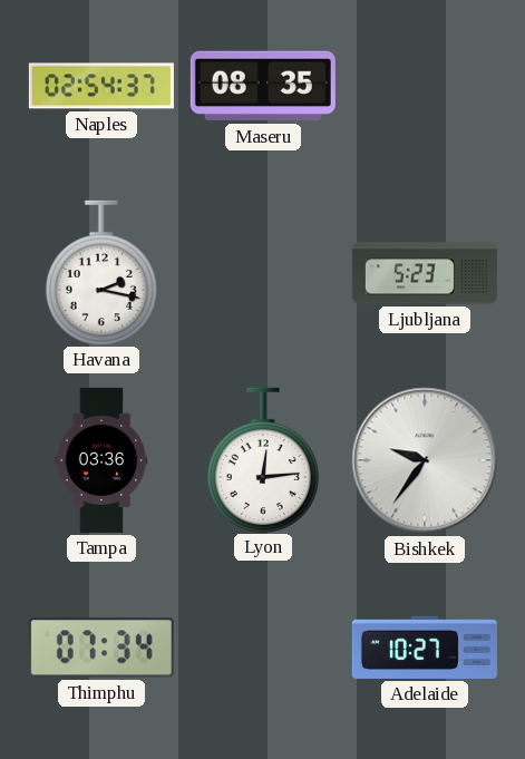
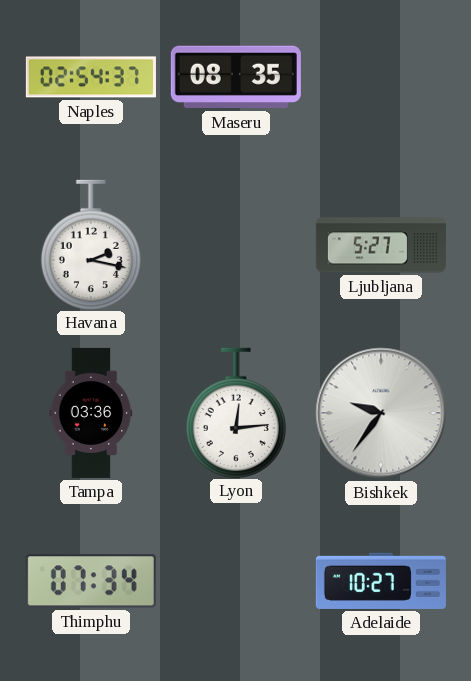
Ljubljana: 5:23 -> 5:27 (381, 245)
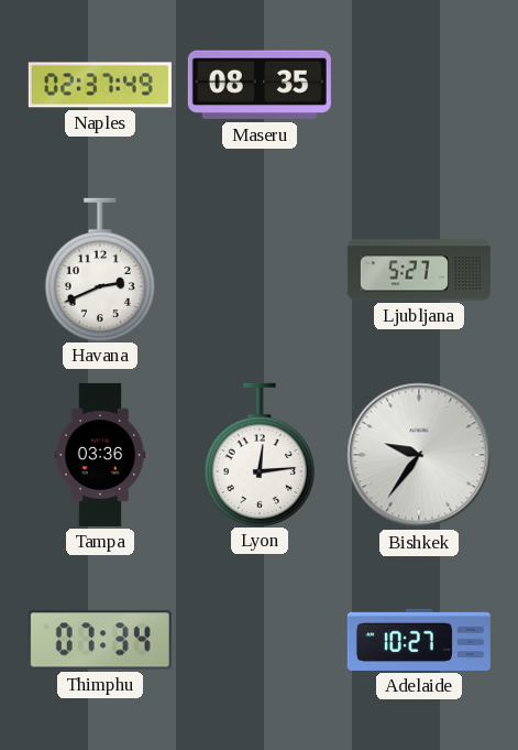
Naples: 02:54 -> 02:37 (100, 85)
Havana: 2:17 -> 2:41 (100, 269)
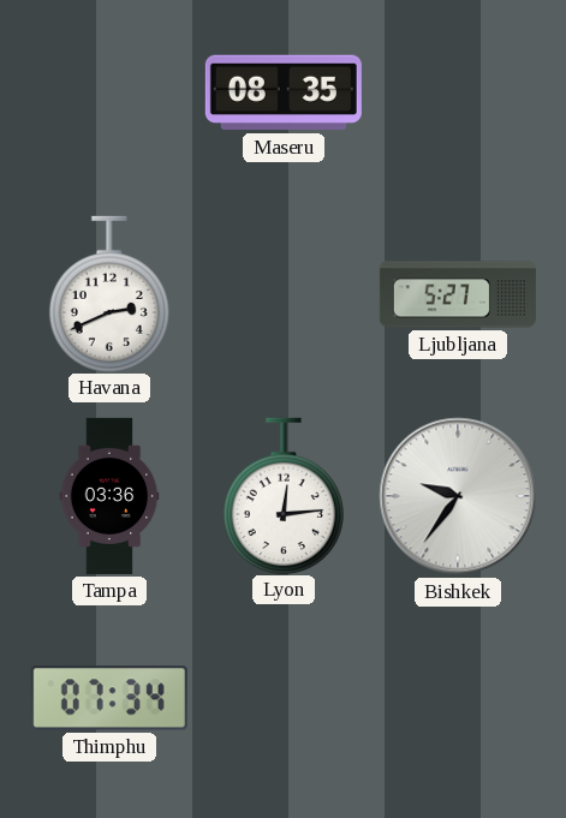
Naples: 02:37 -> none (100, 85)
Adelaide: 10:27 -> none (419, 640)
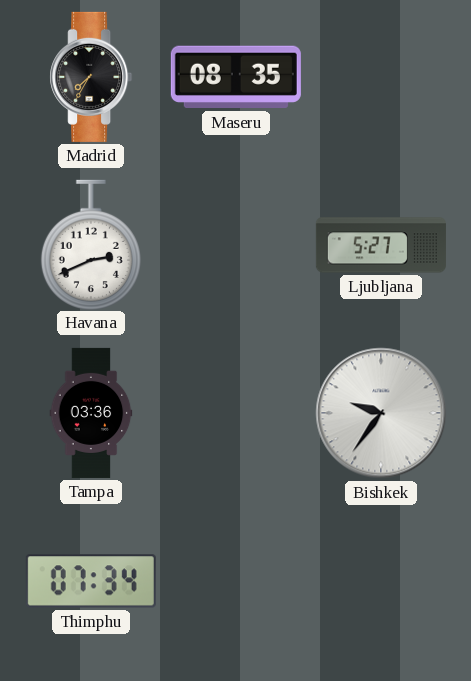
Madrid: none -> 7:35 (91, 77)
Lyon: 12:14 -> none (284, 495)
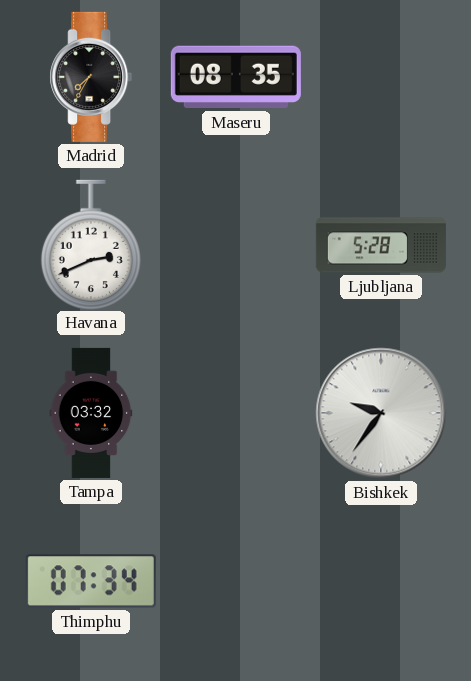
Ljubljana: 5:27 -> 5:28 (381, 245)
Tampa: 03:36 -> 03:32 (91, 413)
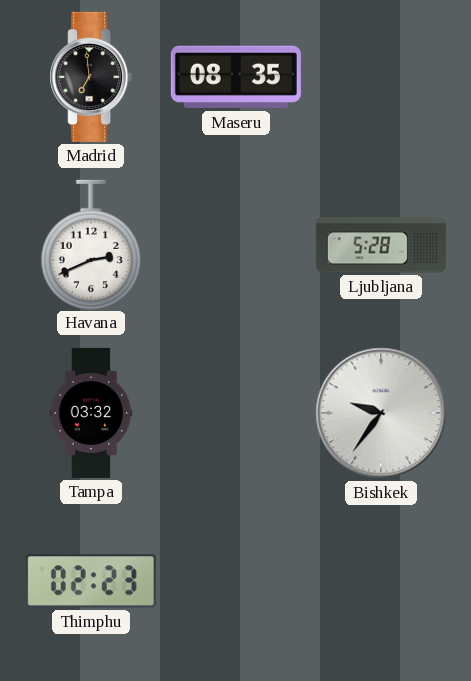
Madrid: 7:35 -> 6:59 (91, 77)
Thimphu: 07:34 -> 02:23 (91, 581)
